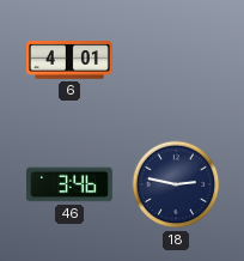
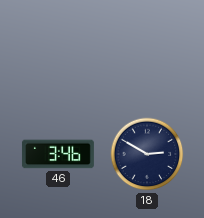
6: 4:01 -> none (71, 60)
18: 2:47 -> 2:50 (147, 154)
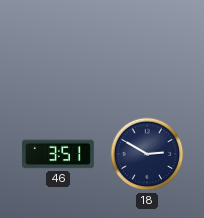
46: 3:46 -> 3:51 (58, 154)
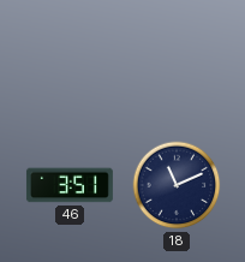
18: 2:50 -> 11:11 (177, 185)
